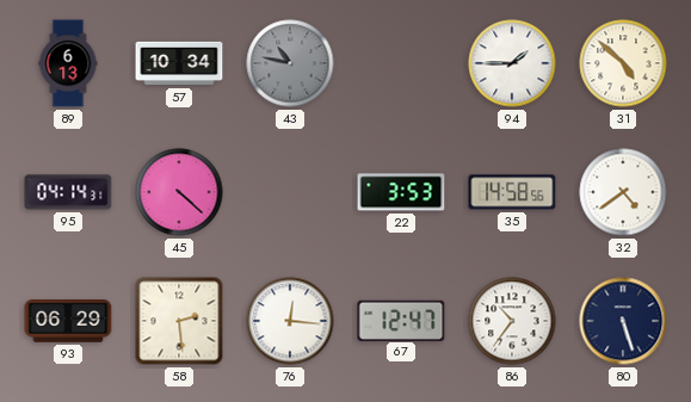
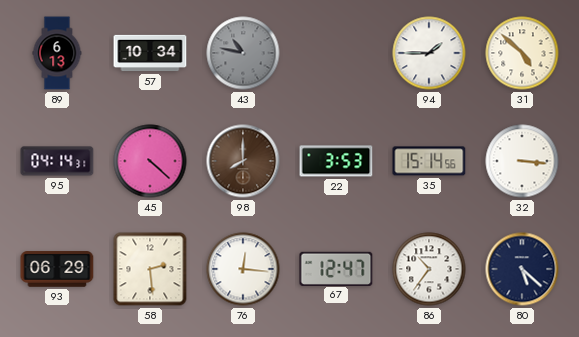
98: none -> 8:00 (243, 161)
35: 14:58 -> 15:14 (429, 161)
32: 4:39 -> 3:16 (522, 161)
80: 5:27 -> 5:22 (522, 269)
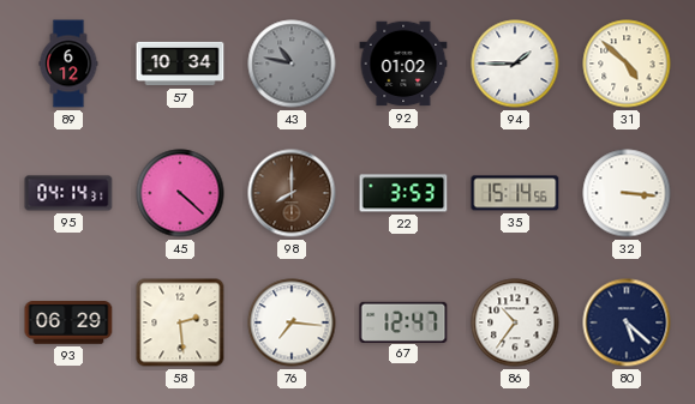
89: 6:13 -> 6:12 (68, 64)
92: none -> 01:02 (403, 64)
76: 12:16 -> 7:16 (292, 322)
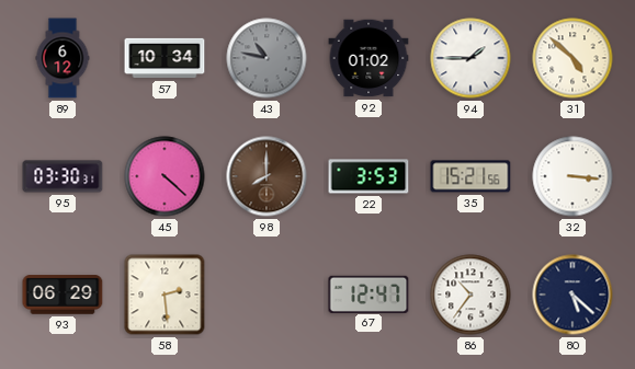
95: 04:14 -> 03:30 (63, 176)
35: 15:14 -> 15:21 (470, 176)
76: 7:16 -> none (292, 322)
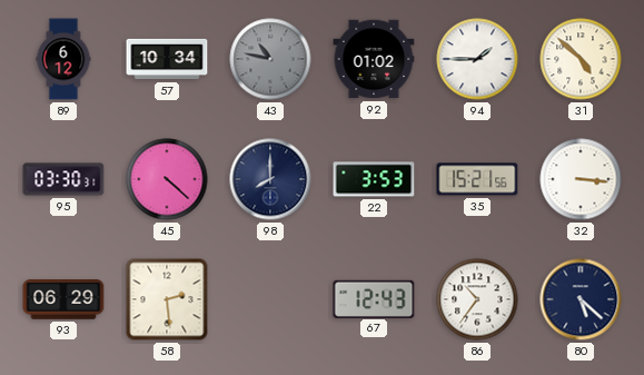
98 dial: brown -> navy (270, 179)
67: 12:47 -> 12:43 (374, 298)
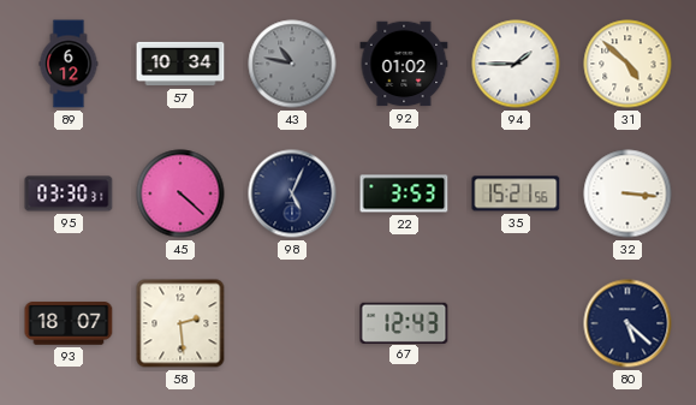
98: 8:00 -> 5:04 (292, 193)
93: 06:29 -> 18:07 (69, 323)
86: 10:36 -> none (477, 299)
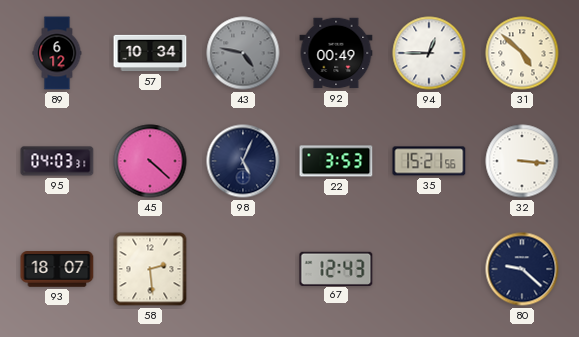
43: 10:47 -> 4:47 (243, 53)
92: 01:02 -> 00:49 (336, 53)
94: 1:45 -> 12:45 (429, 53)
95: 03:30 -> 04:03 (57, 161)
80: 5:22 -> 9:22 (522, 269)
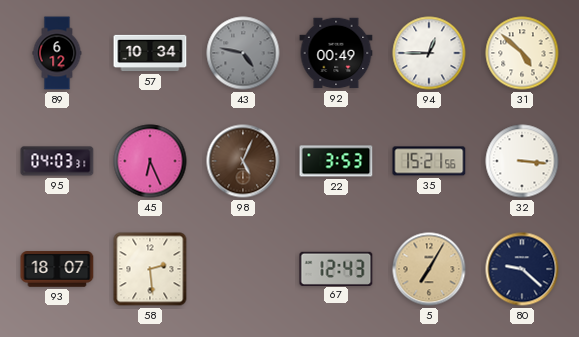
45: 4:22 -> 6:26 (150, 161)
98 dial: navy -> brown (243, 161)
5: none -> 7:05 (429, 269)
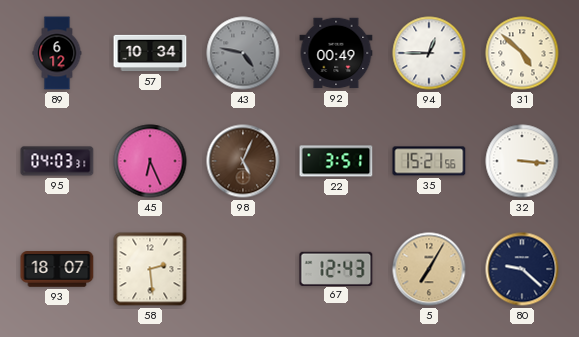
22: 3:53 -> 3:51 (336, 161)
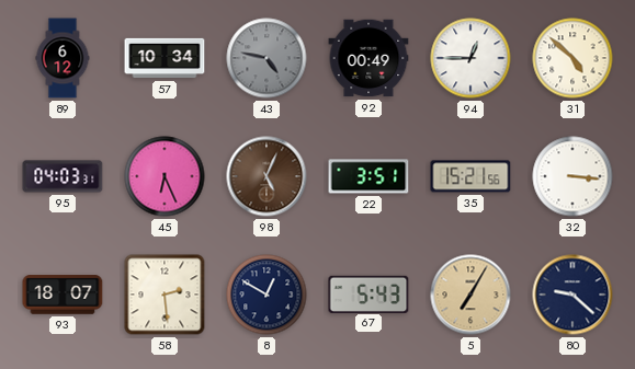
8: none -> 12:50 (267, 295)
67: 12:43 -> 5:43 (368, 293)
